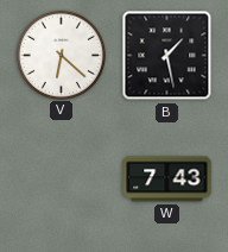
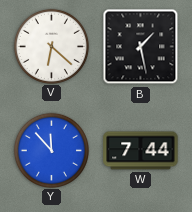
Y: none -> 11:53 (51, 150)
W: 7:43 -> 7:44 (141, 151)
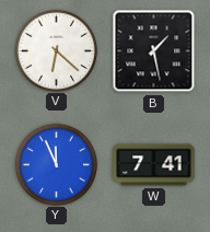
Y: 11:53 -> 11:56 (56, 164)
W: 7:44 -> 7:41 (154, 165)
